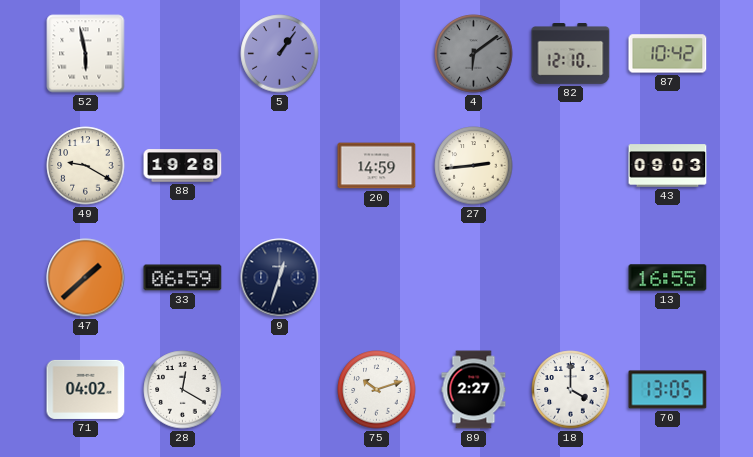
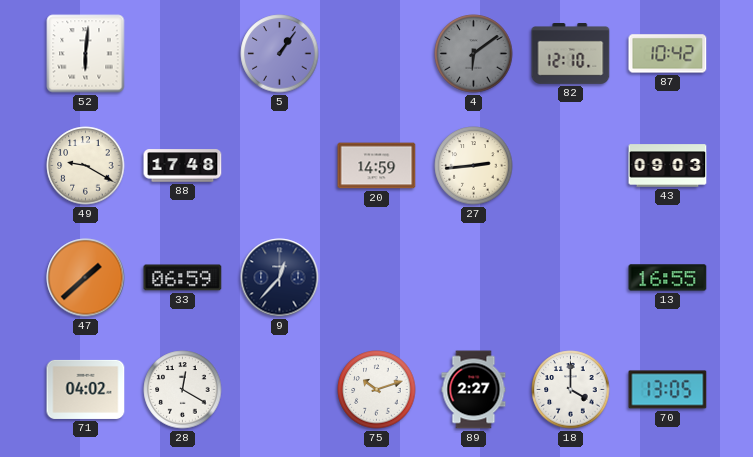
52: 5:58 -> 6:01 (86, 54)
88: 19:28 -> 17:48 (183, 166)
9: 12:33 -> 12:37 (280, 278)
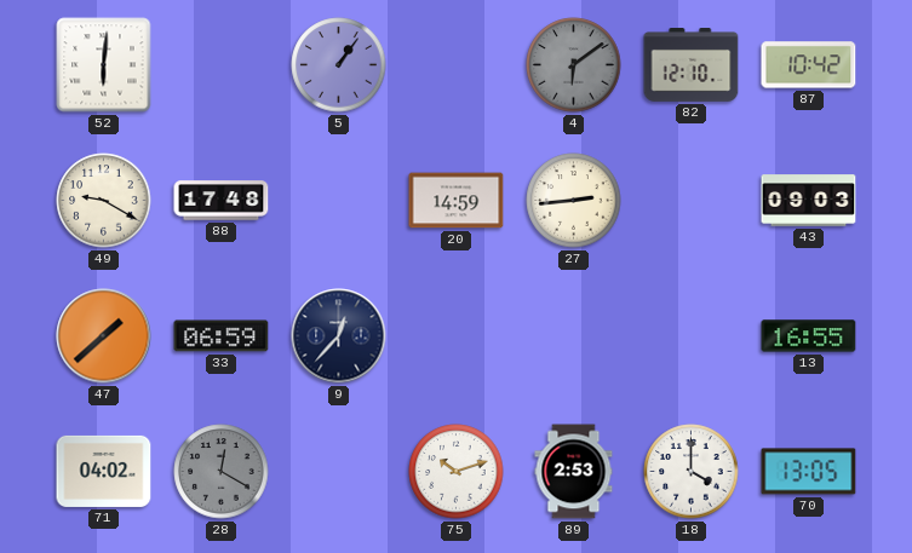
28 dial: white -> grey (222, 472)
89: 2:27 -> 2:53 (574, 472)
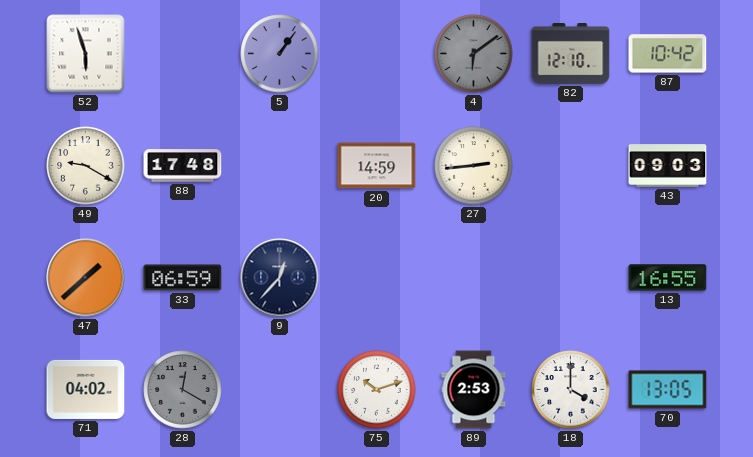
52: 6:01 -> 5:57 (86, 54)
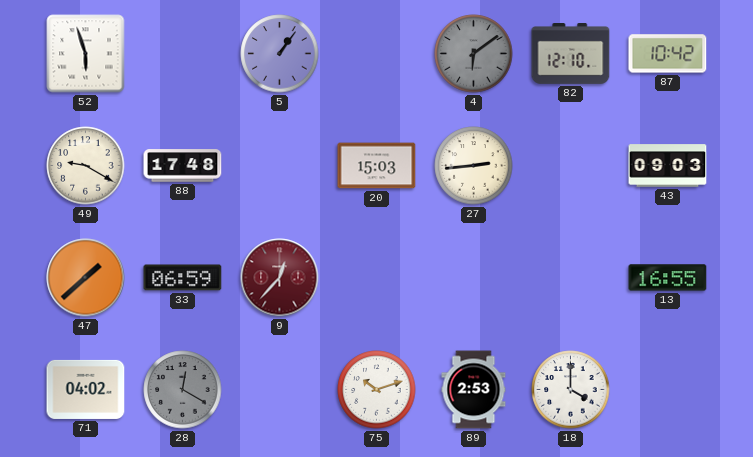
20: 14:59 -> 15:03 (377, 166)
9 dial: navy -> burgundy (280, 278)
70: 13:05 -> none (668, 390)
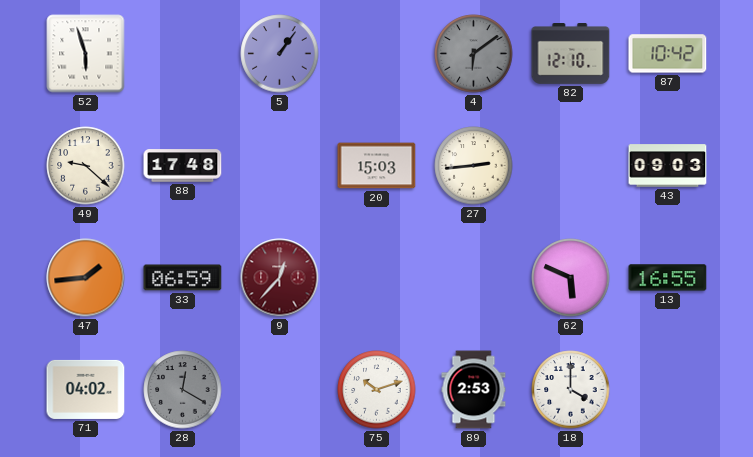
49: 9:20 -> 9:22 (86, 166)
47: 1:38 -> 1:44 (86, 278)
62: none -> 5:49 (571, 278)
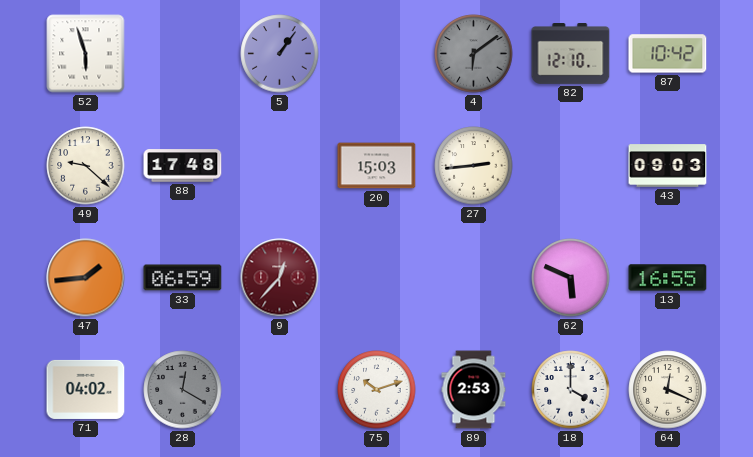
64: none -> 12:19 (668, 390)
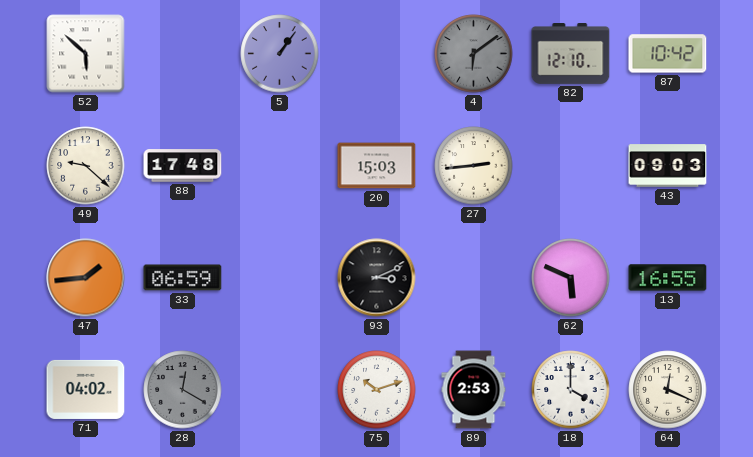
52: 5:57 -> 5:52 (86, 54)
9: 12:37 -> none (280, 278)
93: none -> 3:11 (377, 278)
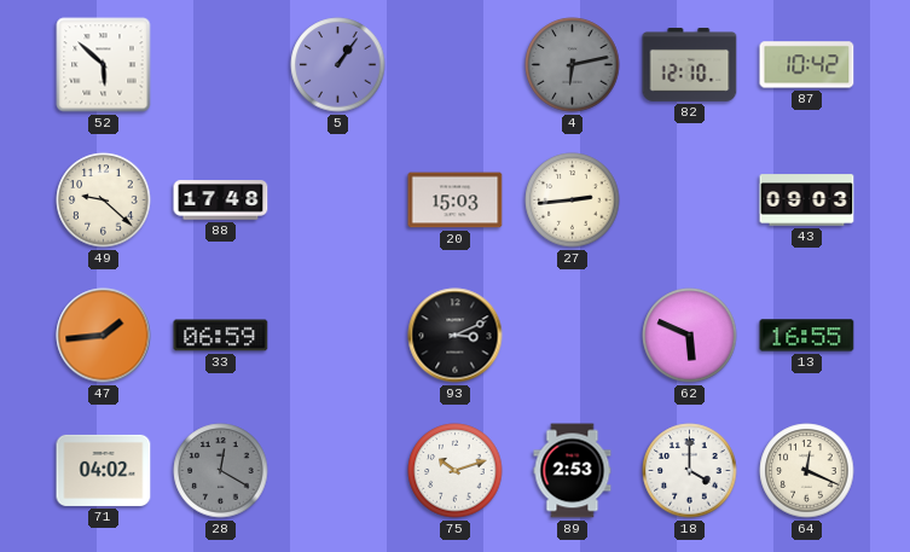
4: 6:09 -> 6:13 (573, 65)
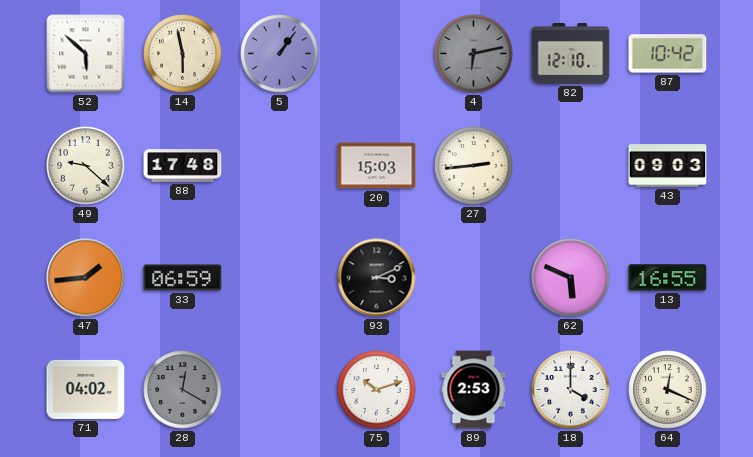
14: none -> 5:58 (183, 54)
